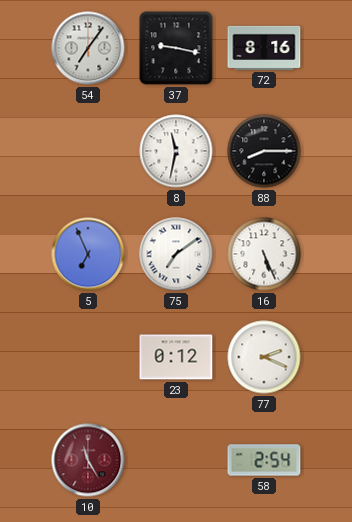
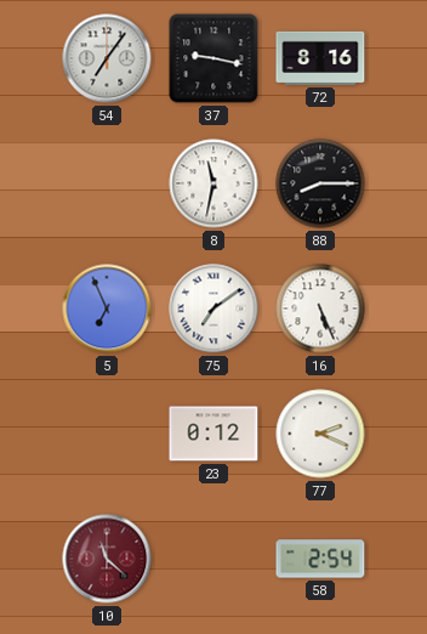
10: 11:25 -> 11:22 (107, 559)
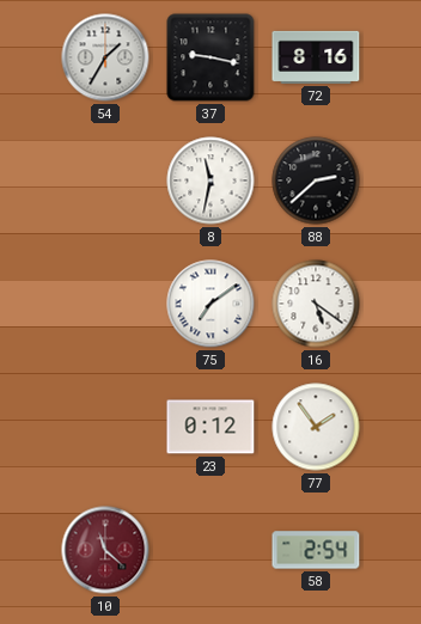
54: 7:06 -> 1:35 (105, 57)
88: 8:15 -> 2:38 (316, 181)
5: 6:56 -> none (107, 308)
16: 5:26 -> 5:21 (316, 304)
77: 2:19 -> 1:54 (316, 427)
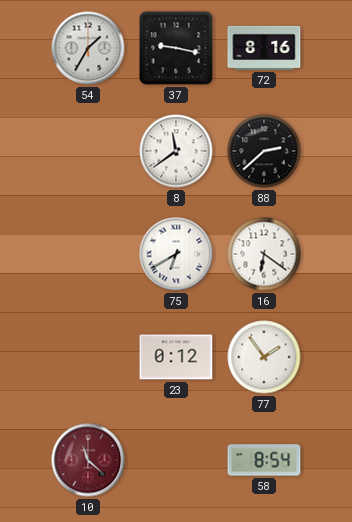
8: 11:32 -> 11:39 (176, 151)
75: 7:09 -> 6:40 (176, 254)
16: 5:21 -> 6:21 (264, 254)
58: 2:54 -> 8:54 (264, 460)
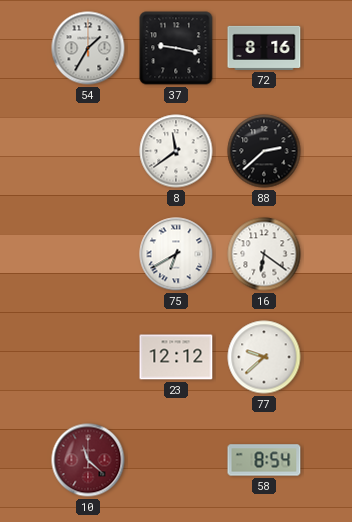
23: 0:12 -> 12:12 (176, 357)
77: 1:54 -> 9:38 (264, 357)
